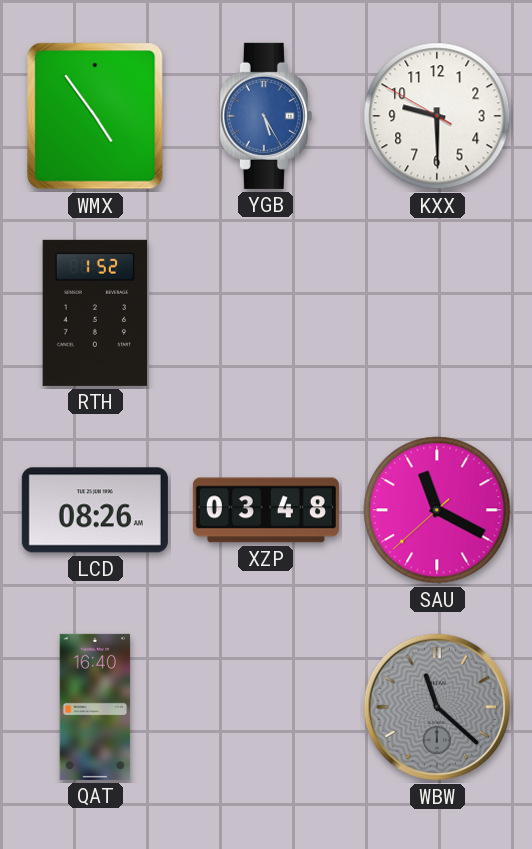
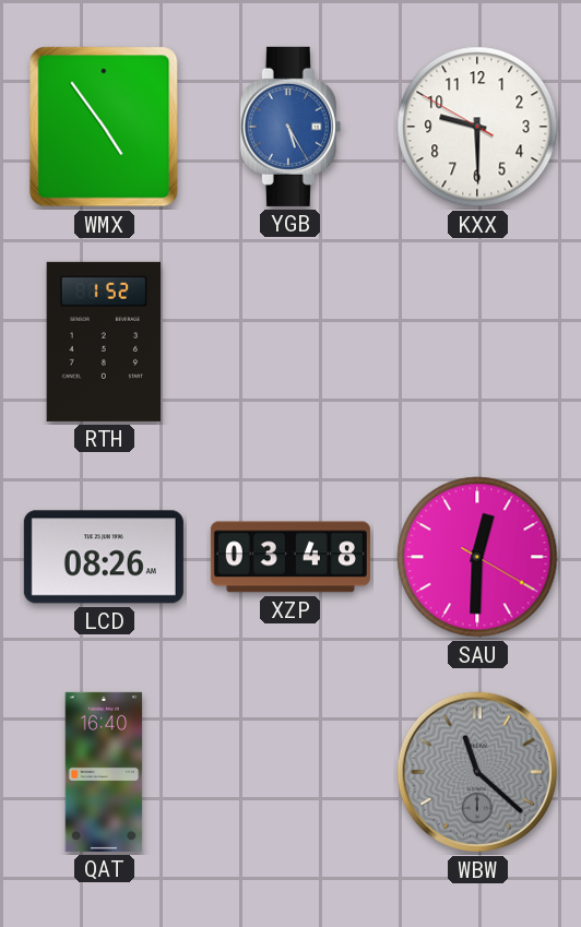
SAU: 11:19 -> 12:30 (477, 557)
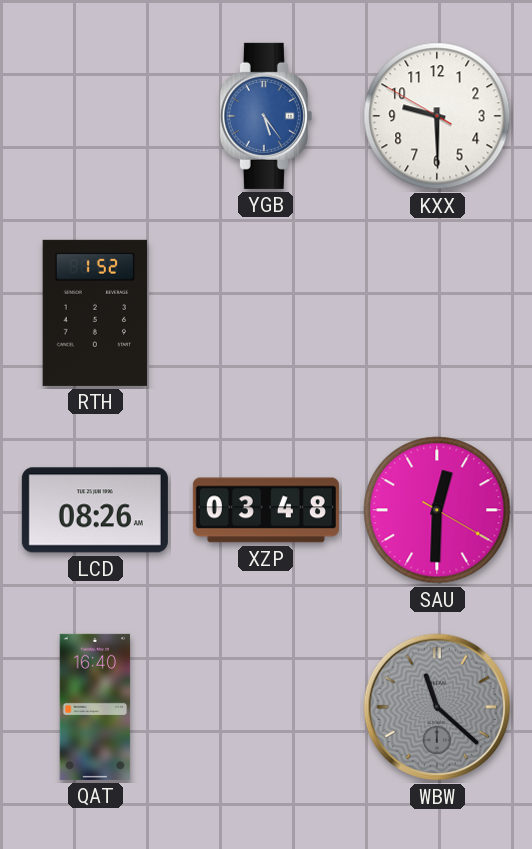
WMX: 4:54 -> none (104, 127)
YGB: 5:25 -> 5:24 (266, 116)
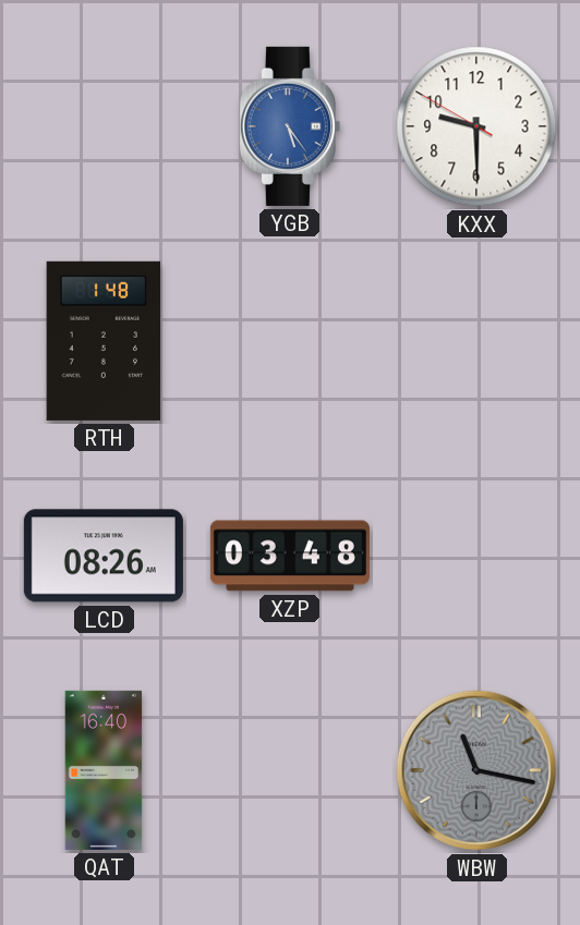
RTH: 1:52 -> 1:48 (104, 341)
SAU: 12:30 -> none (437, 510)
WBW: 11:22 -> 11:17 (476, 770)
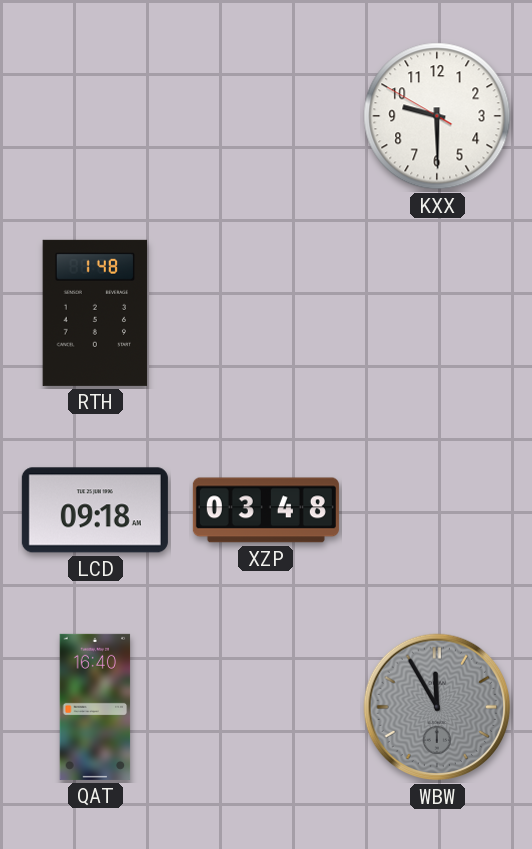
YGB: 5:24 -> none (290, 126)
LCD: 08:26 -> 09:18 (95, 510)
WBW: 11:17 -> 11:55 (437, 707)
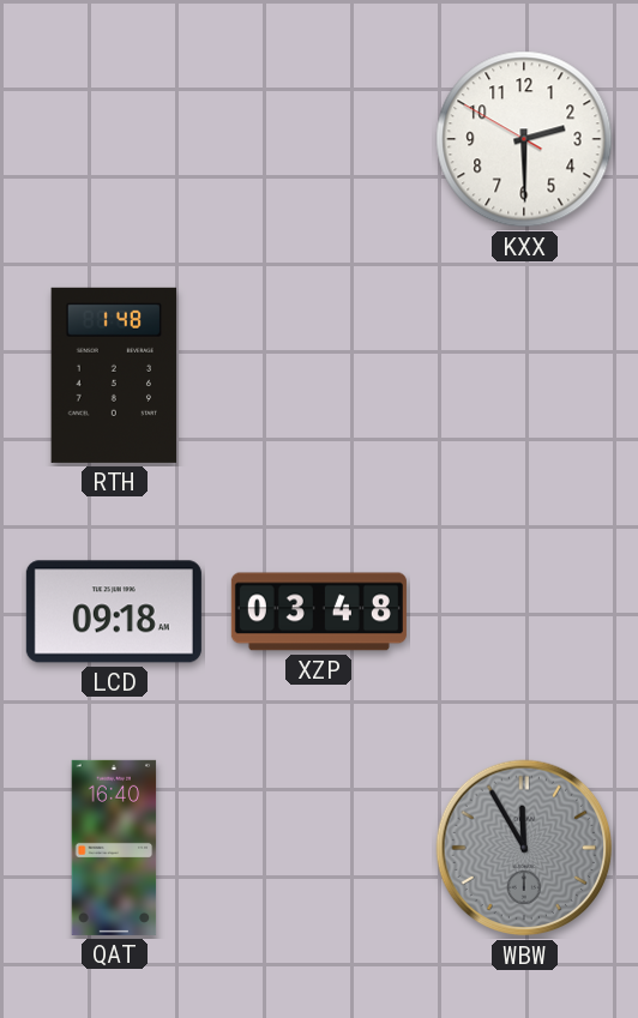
KXX: 9:29 -> 2:29 (524, 139)
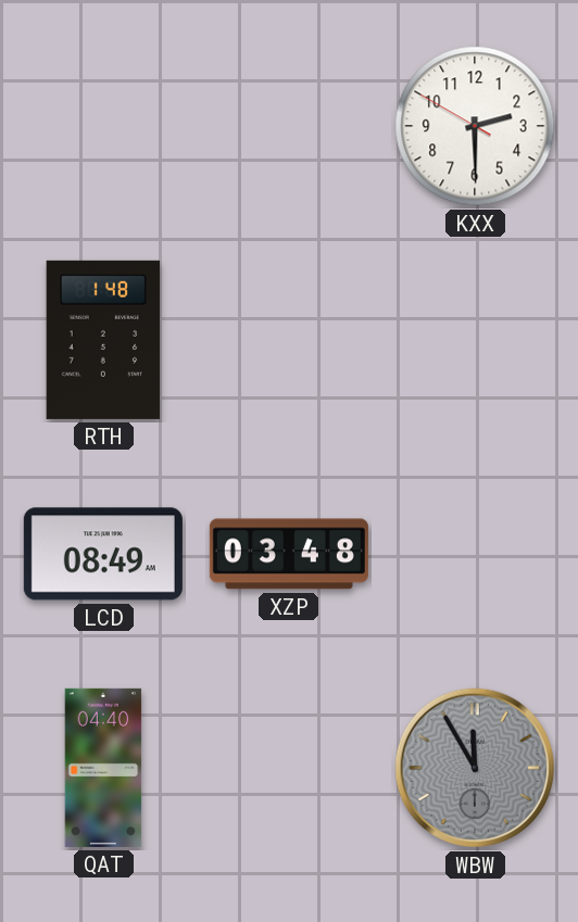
LCD: 09:18 -> 08:49 (103, 554)
QAT: 16:40 -> 04:40 (103, 768)
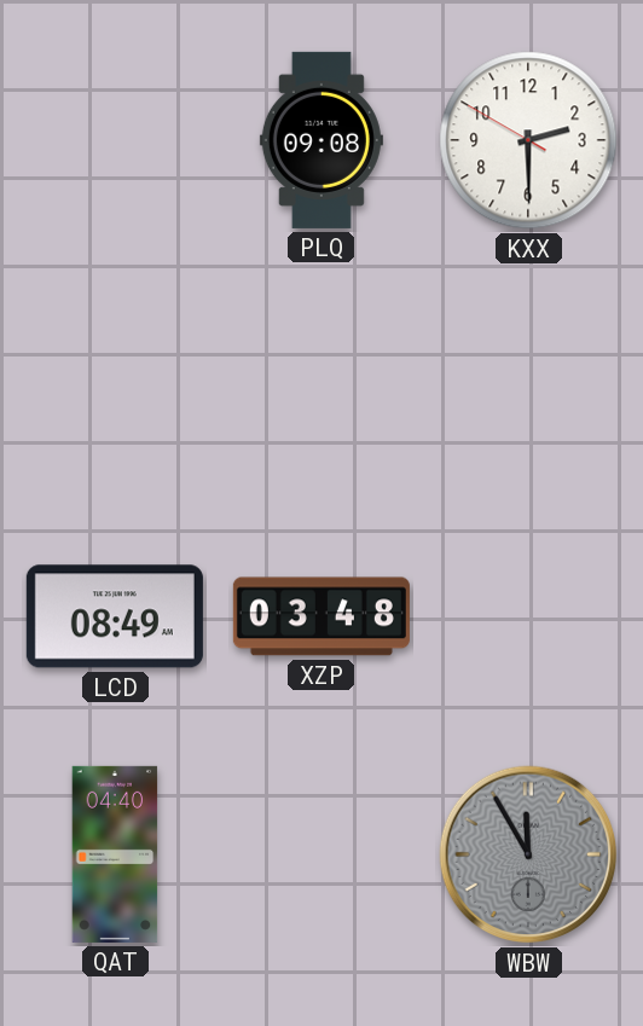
PLQ: none -> 09:08 (321, 140)
RTH: 1:48 -> none (103, 340)
